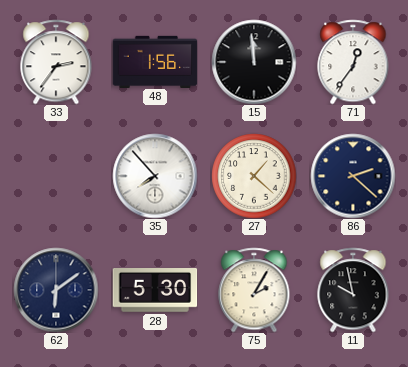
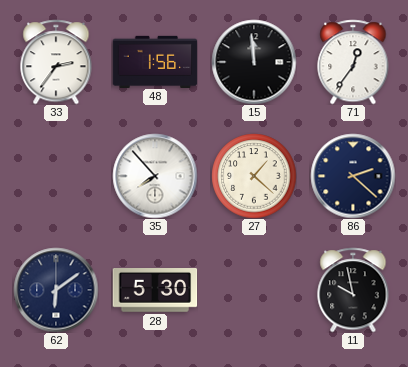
75: 2:05 -> none (254, 290)
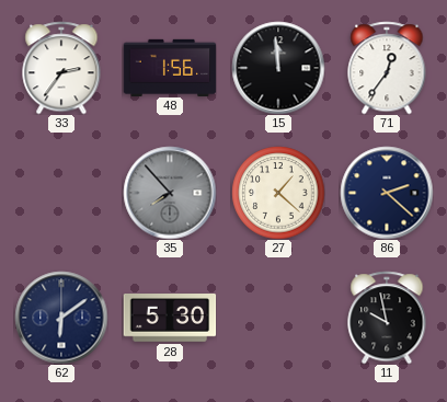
35 dial: white -> grey (170, 193)
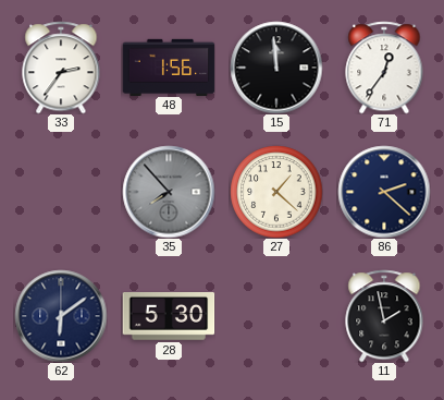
11: 9:58 -> 1:58 (384, 316)
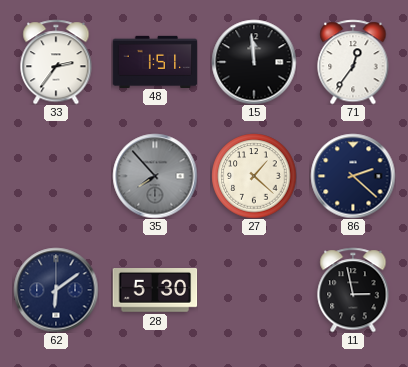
48: 1:56 -> 1:51 (155, 61)
11: 1:58 -> 2:58 (353, 290)
